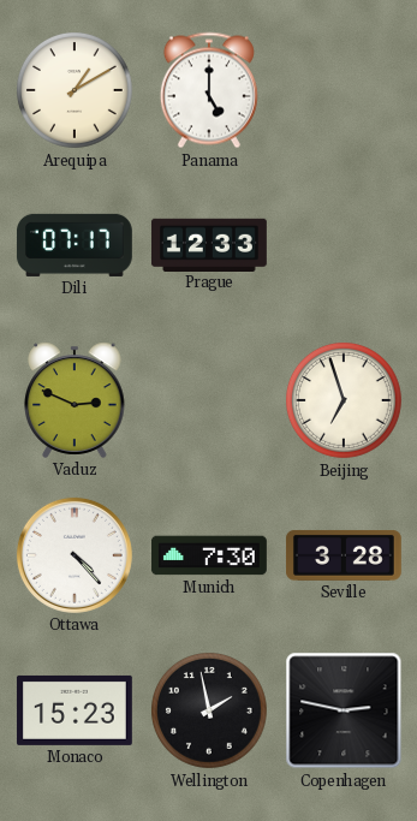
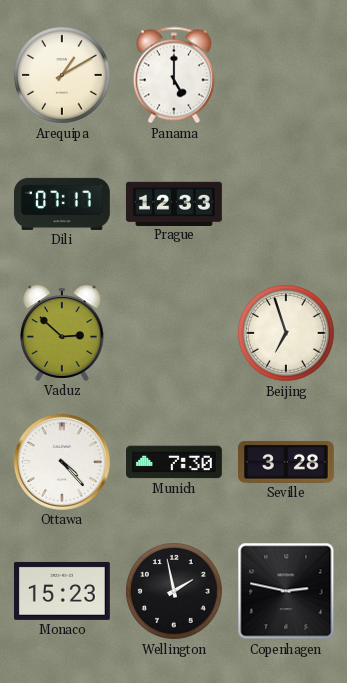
Vaduz: 2:49 -> 2:52 (62, 333)
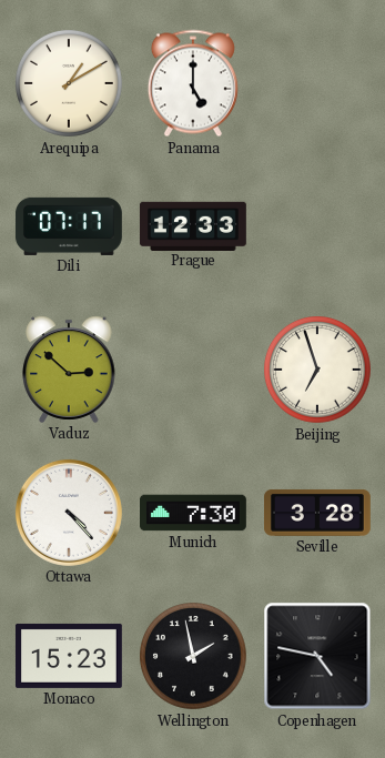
Copenhagen: 2:47 -> 4:47 (317, 656)
